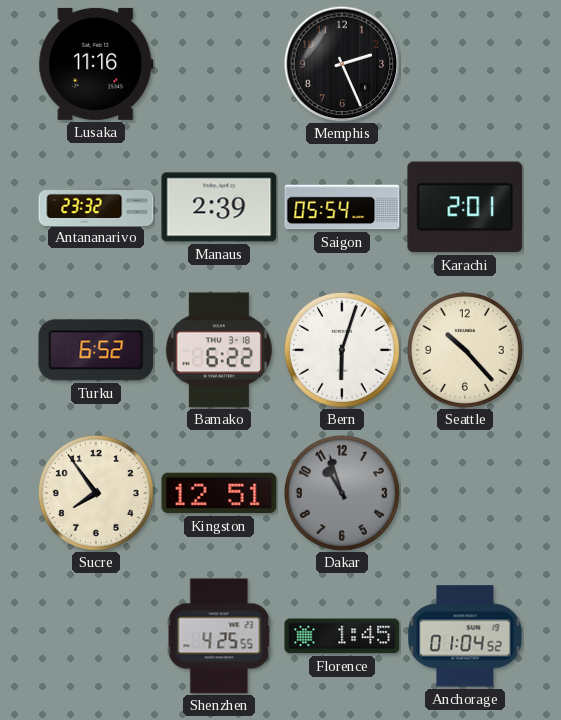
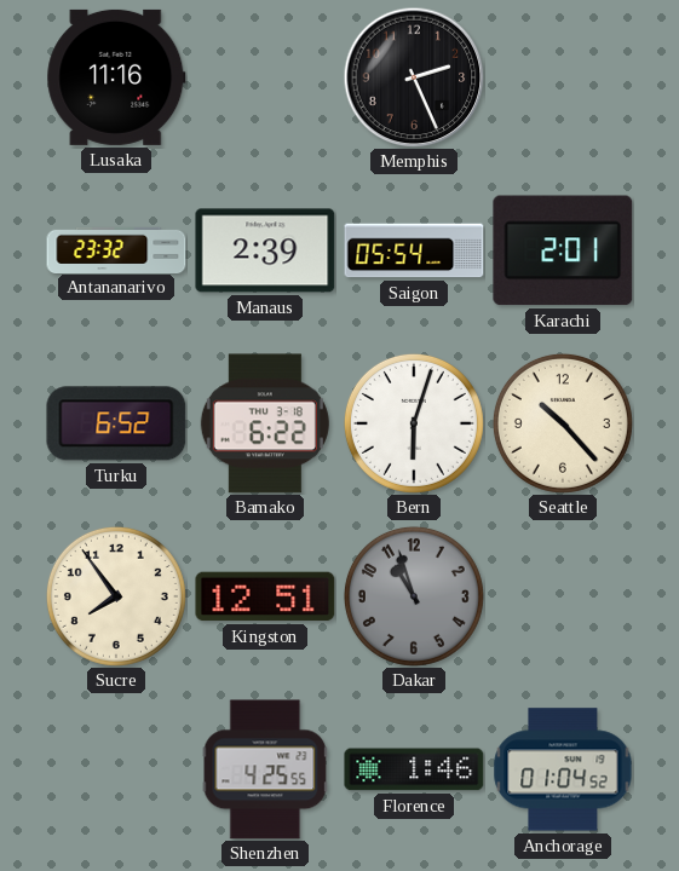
Florence: 1:45 -> 1:46 (414, 769)
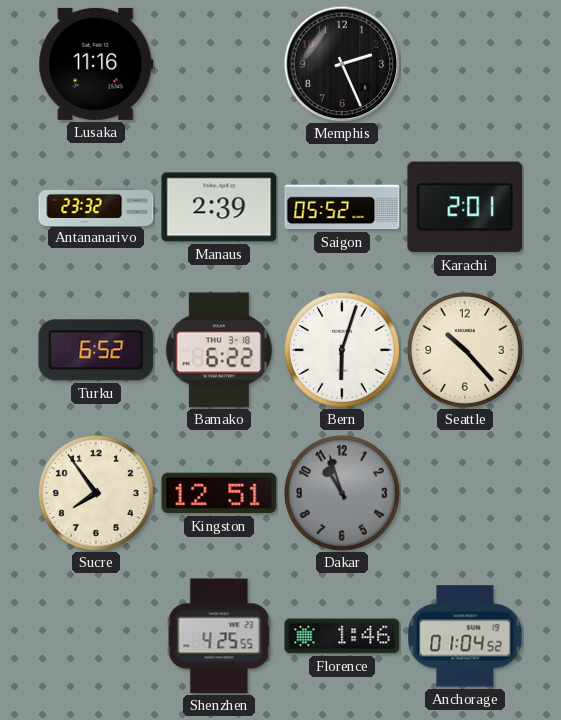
Saigon: 05:54 -> 05:52 (342, 207)
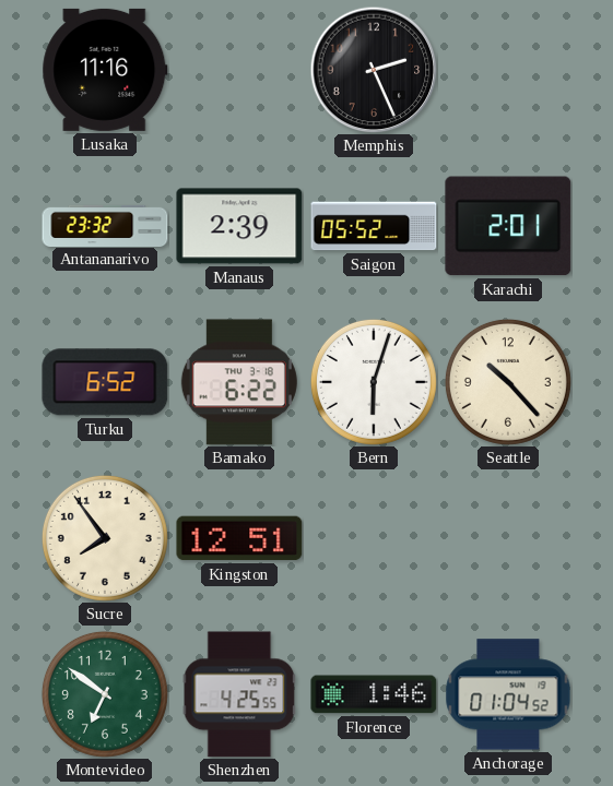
Dakar: 10:57 -> none (342, 493)
Montevideo: none -> 6:51 (105, 694)
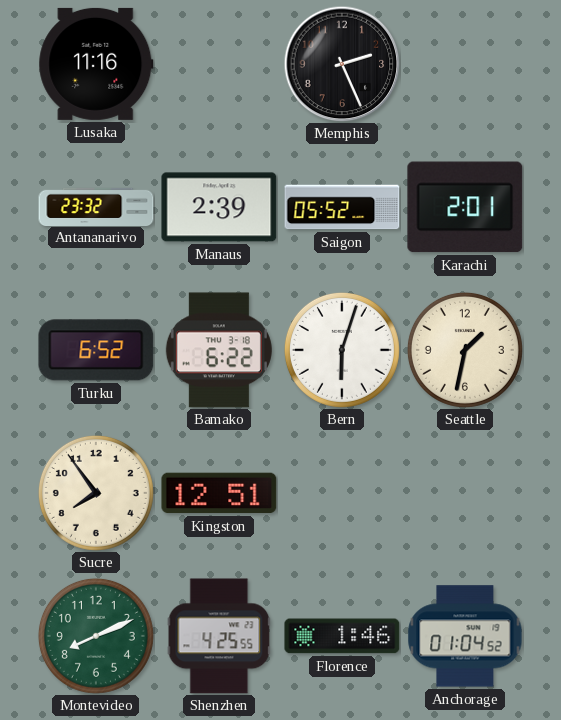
Seattle: 10:23 -> 1:32 (465, 350)
Montevideo: 6:51 -> 8:11 (96, 636)
